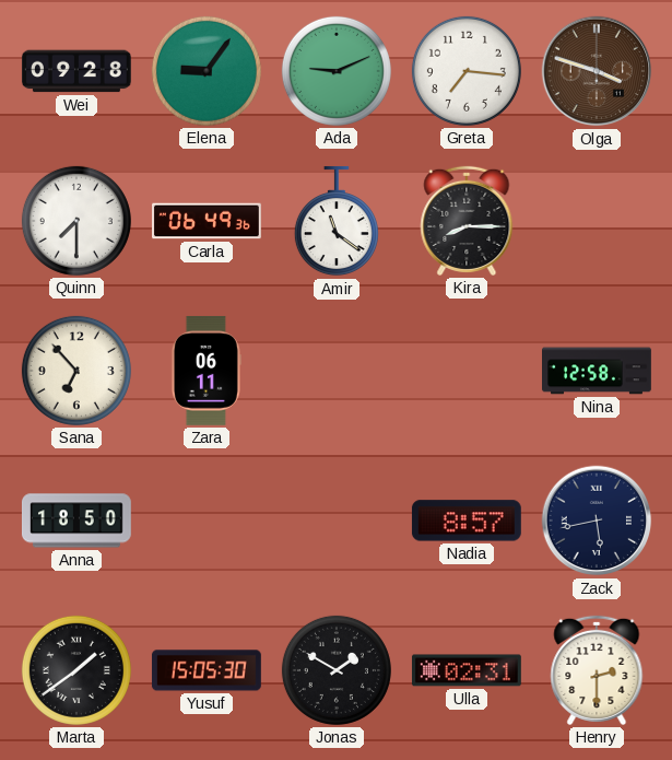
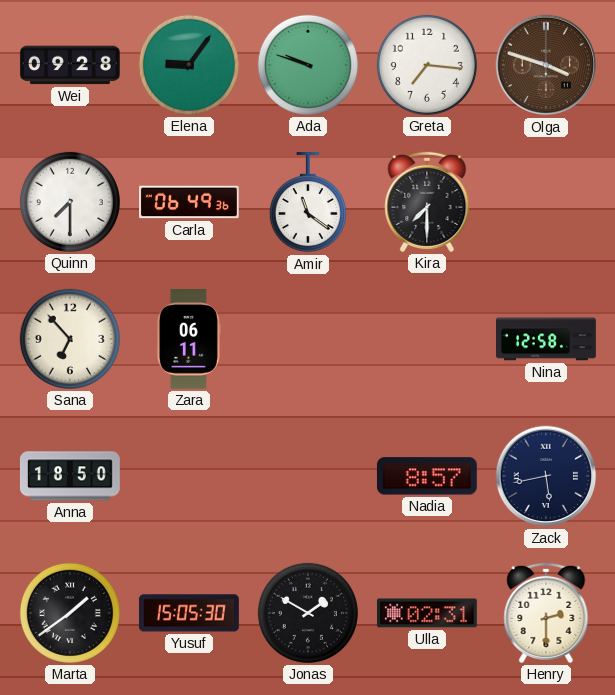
Ada: 9:11 -> 9:48 (308, 65)
Kira: 8:15 -> 7:30 (427, 202)
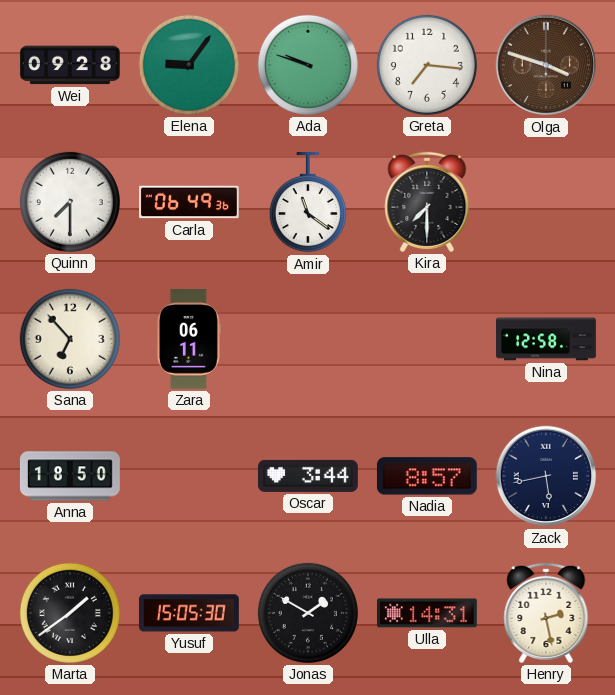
Oscar: none -> 3:44 (308, 476)
Ulla: 02:31 -> 14:31 (427, 613)
Henry: 2:30 -> 2:28 (546, 613)
